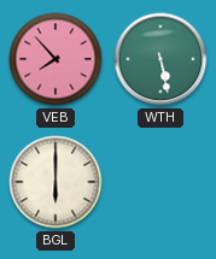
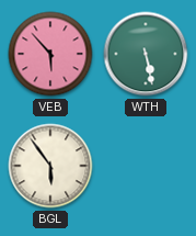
VEB: 7:53 -> 5:53 (50, 54)
BGL: 6:00 -> 5:54 (50, 166)
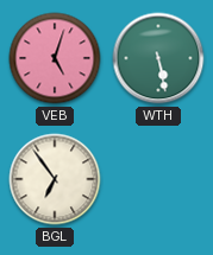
VEB: 5:53 -> 5:03 (55, 58)
BGL: 5:54 -> 6:54 (55, 179)
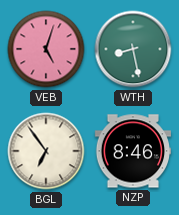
WTH: 5:28 -> 8:28 (133, 49)
NZP: none -> 8:46 (132, 151)
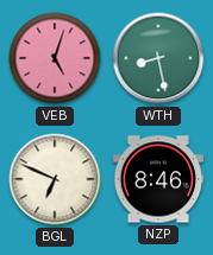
BGL: 6:54 -> 6:49 (55, 179)
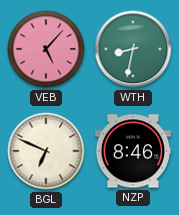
VEB: 5:03 -> 5:07 (46, 49)
WTH: 8:28 -> 8:32 (133, 49)
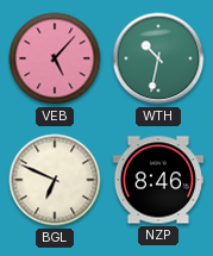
WTH: 8:32 -> 10:32 (158, 58)
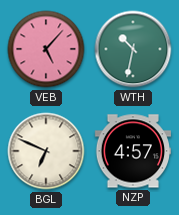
NZP: 8:46 -> 4:57 (132, 151)
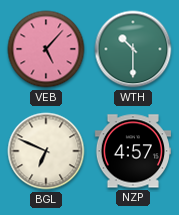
WTH: 10:32 -> 10:30 (133, 49)
